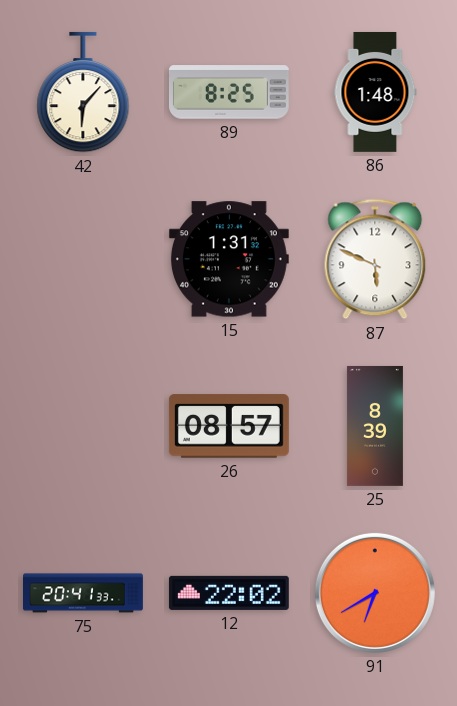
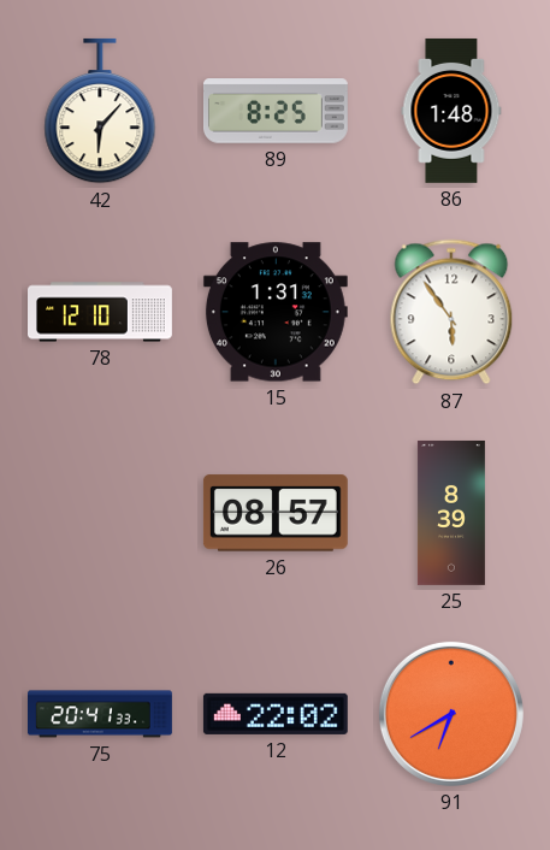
78: none -> 12:10 (101, 312)
87: 5:49 -> 5:54 (451, 312)
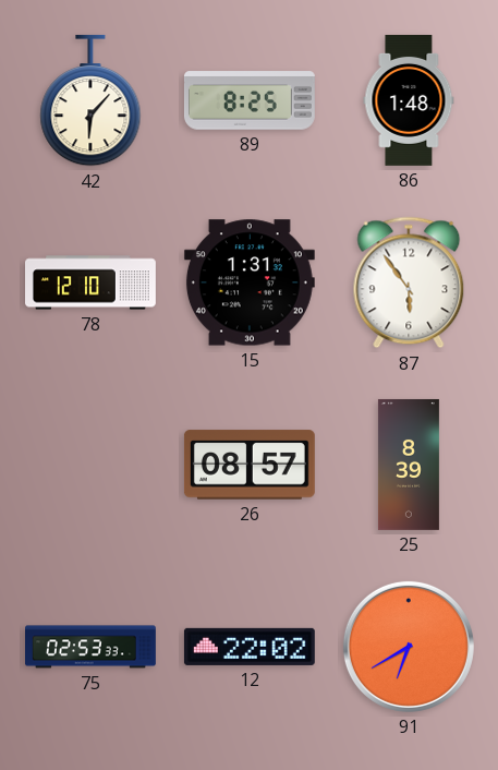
75: 20:41 -> 02:53 (92, 647)
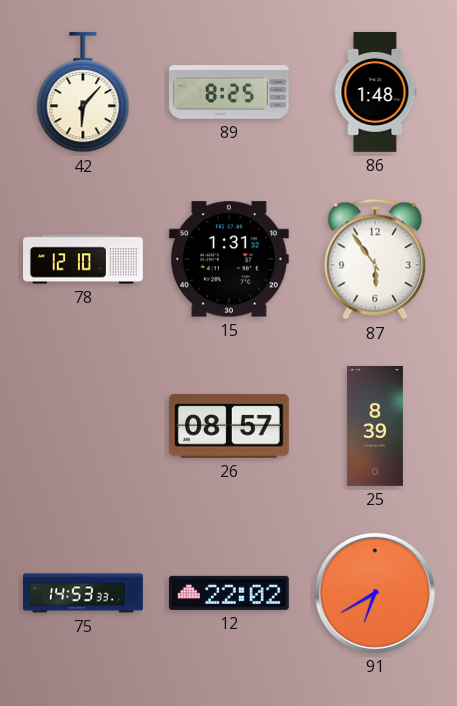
75: 02:53 -> 14:53 (84, 593)
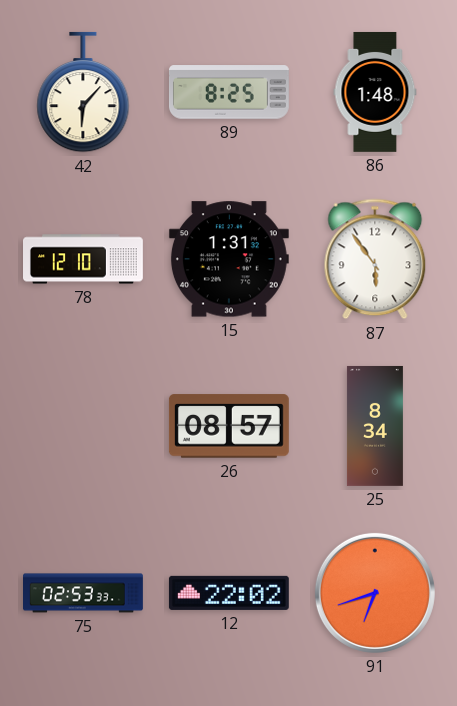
25: 8:39 -> 8:34 (375, 426)
75: 14:53 -> 02:53 (84, 593)
91: 6:40 -> 6:42 (375, 593)
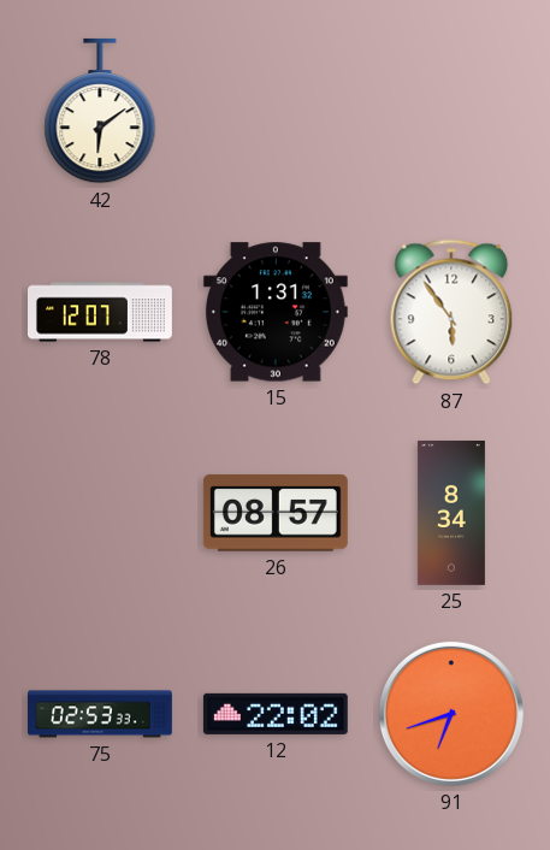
42: 6:07 -> 6:09 (100, 111)
89: 8:25 -> none (229, 92)
86: 1:48 -> none (375, 92)
78: 12:10 -> 12:07 (101, 312)
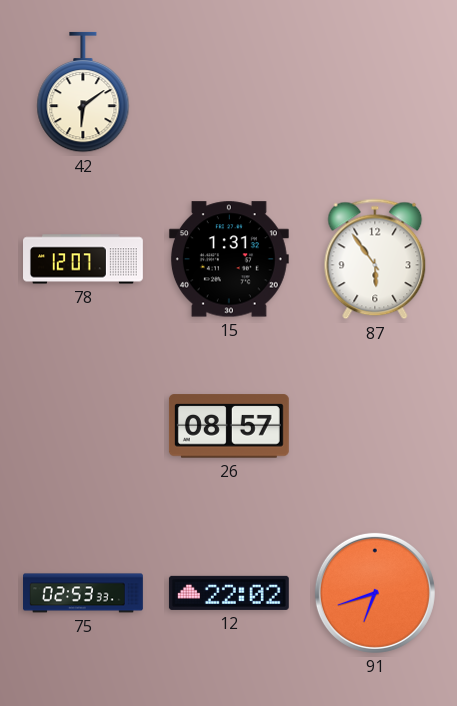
25: 8:34 -> none (451, 513)
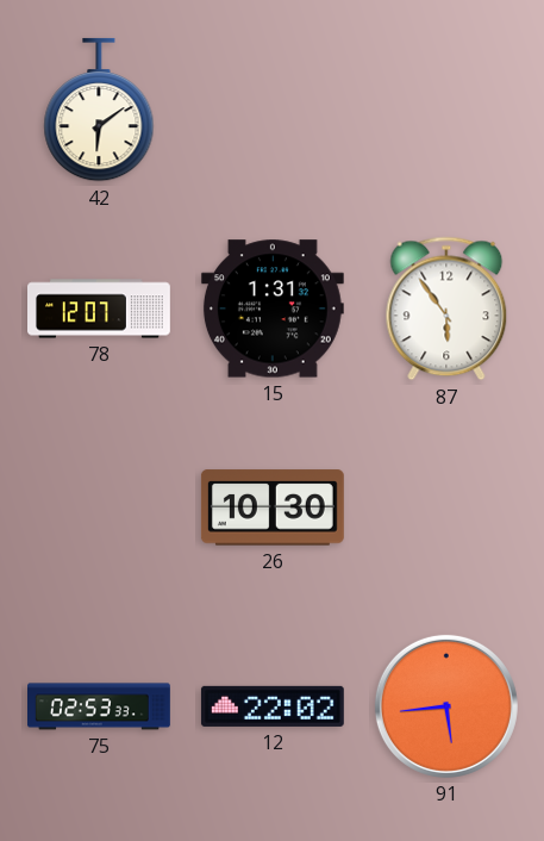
26: 08:57 -> 10:30 (273, 507)
91: 6:42 -> 5:44 (446, 706)
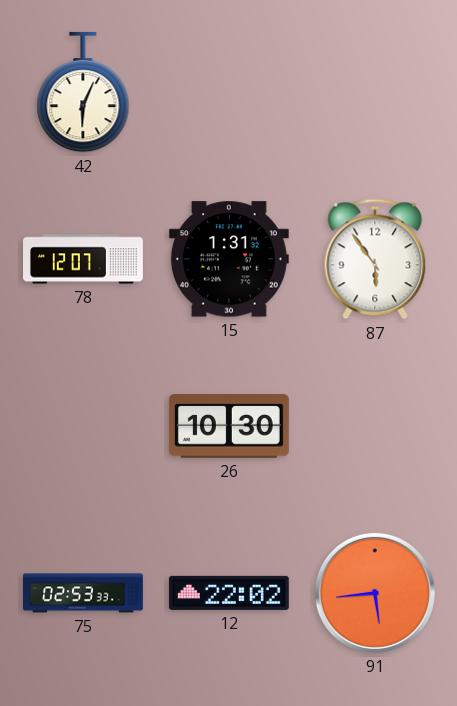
42: 6:09 -> 6:04 (83, 92)
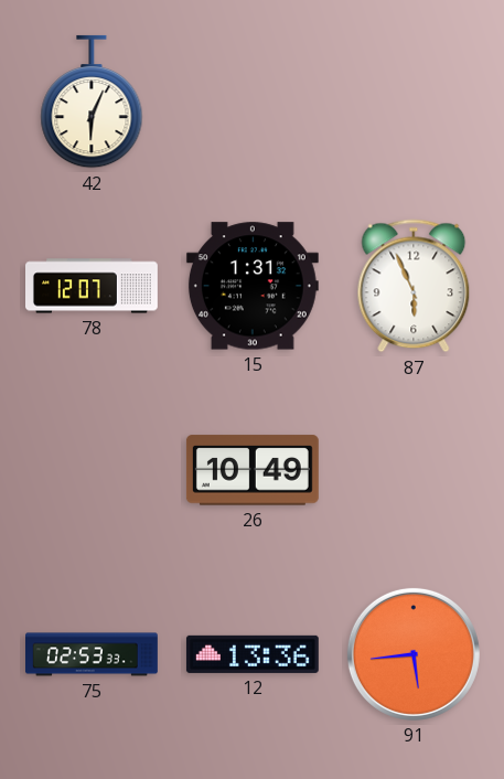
87: 5:54 -> 5:56 (414, 286)
26: 10:30 -> 10:49 (253, 470)
12: 22:02 -> 13:36 (253, 654)
